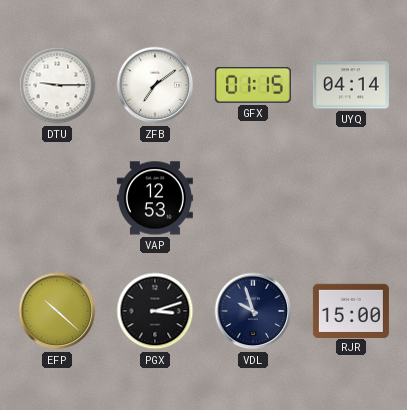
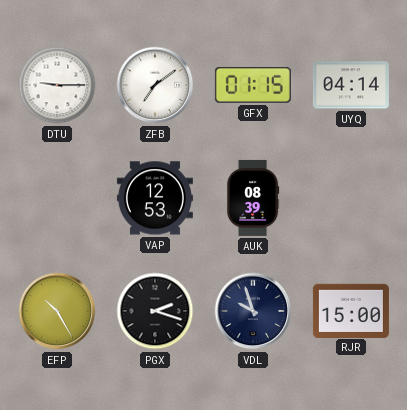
AUK: none -> 08:39 (253, 198)
EFP: 10:22 -> 10:25 (57, 311)
PGX: 3:12 -> 2:18 (155, 311)
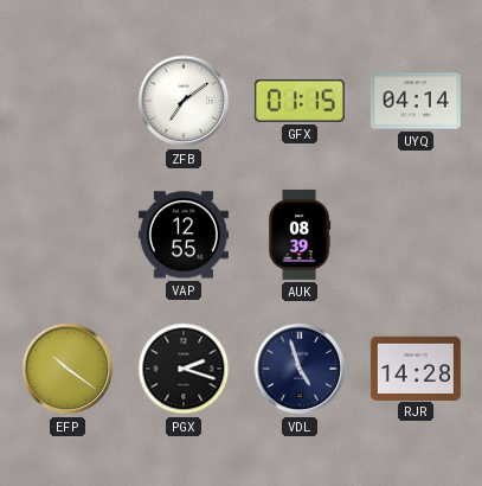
DTU: 9:15 -> none (57, 85)
VAP: 12:53 -> 12:55 (184, 235)
EFP: 10:25 -> 10:21 (68, 369)
VDL: 9:57 -> 4:57 (300, 369)
RJR: 15:00 -> 14:28 (416, 367)
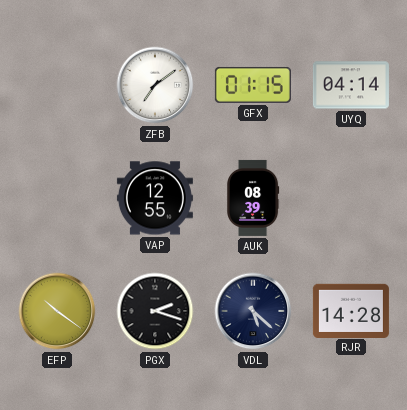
VDL: 4:57 -> 5:22 (253, 311)
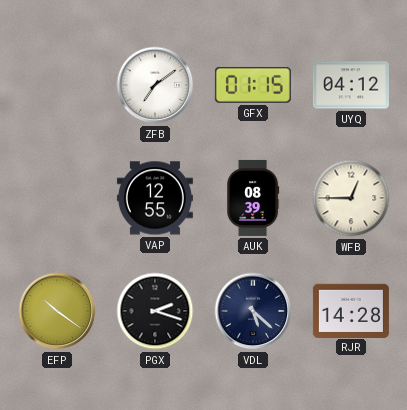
UYQ: 04:14 -> 04:12 (351, 85)
WFB: none -> 12:45 (351, 198)
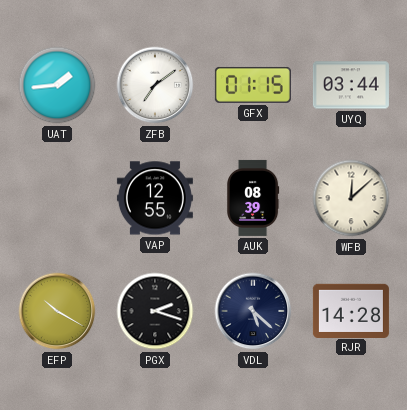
UAT: none -> 1:44 (57, 85)
UYQ: 04:12 -> 03:44 (351, 85)
WFB: 12:45 -> 12:08 (351, 198)
EFP: 10:21 -> 10:20 (57, 311)
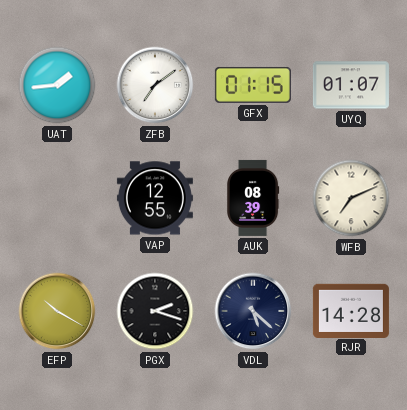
UYQ: 03:44 -> 01:07 (351, 85)
WFB: 12:08 -> 7:11 (351, 198)
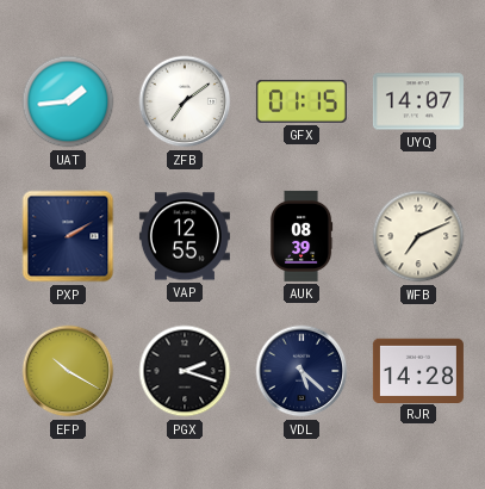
UYQ: 01:07 -> 14:07 (418, 101)
PXP: none -> 2:10 (68, 236)
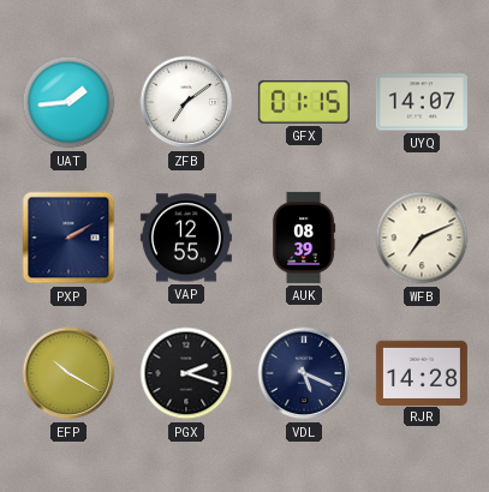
VDL: 5:22 -> 5:19 (304, 373)
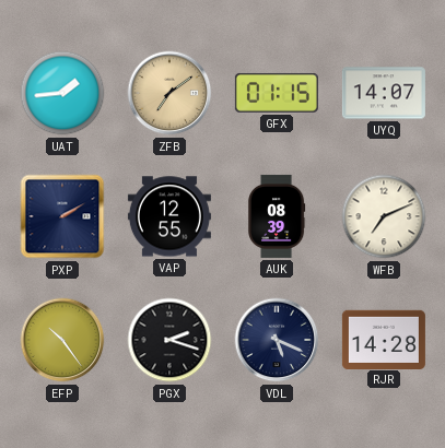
ZFB dial: white -> champagne (169, 93)
EFP: 10:20 -> 10:24 (62, 340)
